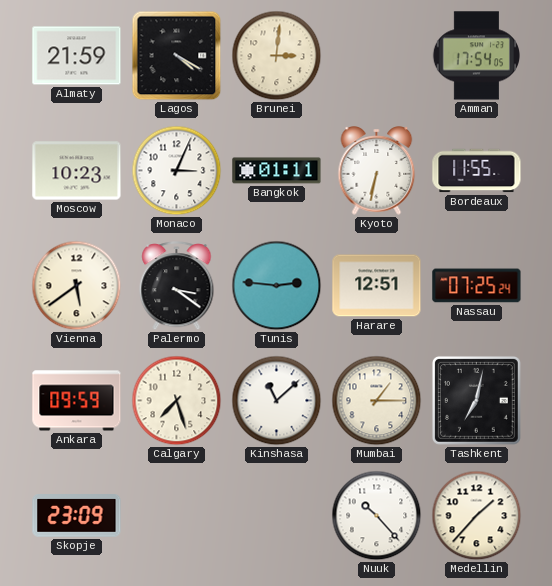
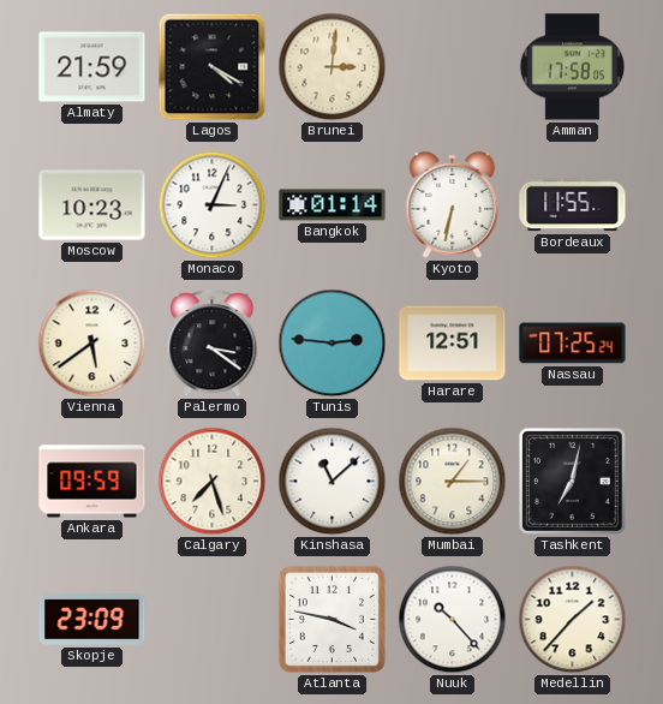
Amman: 17:54 -> 17:58 (572, 67)
Bangkok: 01:11 -> 01:14 (333, 205)
Atlanta: none -> 3:47 (331, 619)
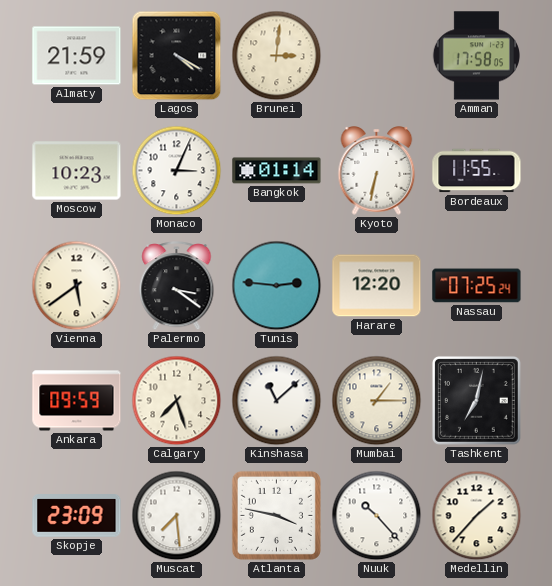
Harare: 12:51 -> 12:20 (377, 286)
Muscat: none -> 7:29 (177, 516)
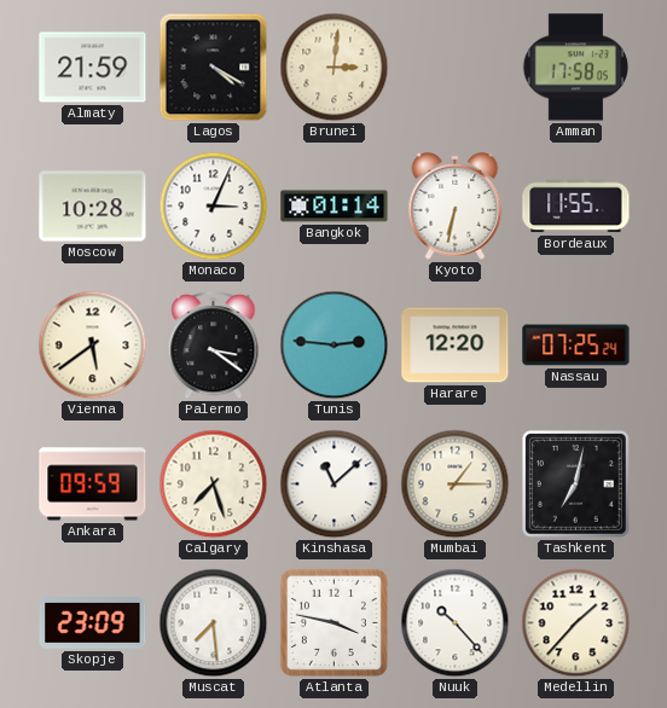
Moscow: 10:23 -> 10:28 (93, 207)
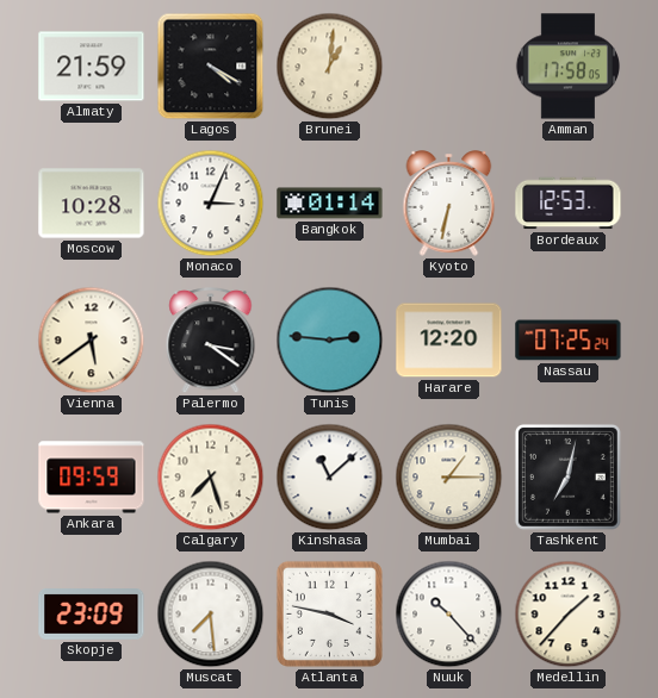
Brunei: 3:01 -> 1:01 (330, 67)
Bordeaux: 11:55 -> 12:53 (569, 204)
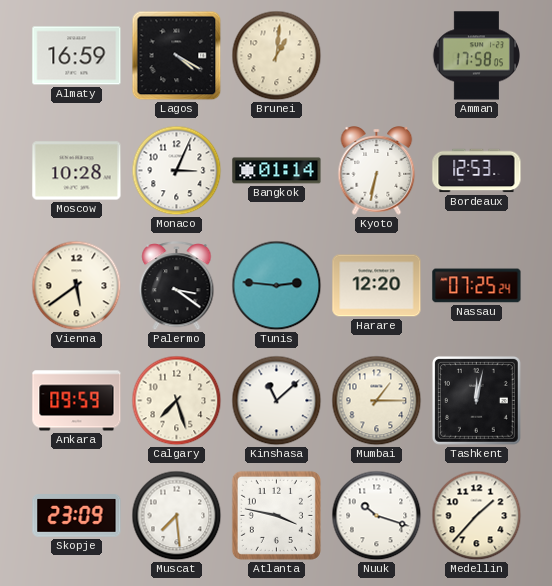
Almaty: 21:59 -> 16:59 (77, 56)
Tashkent: 7:02 -> 12:02 (476, 400)
Nuuk: 10:23 -> 10:18 (377, 516)
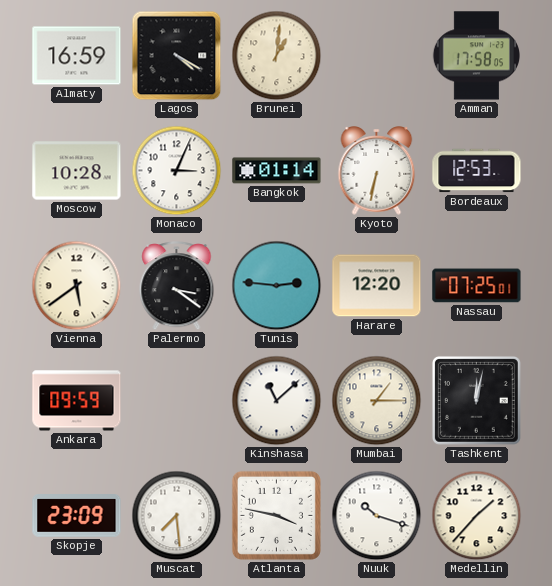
Nassau: 07:25:24 -> 07:25:01 (477, 286)
Calgary: 7:27 -> none (177, 401)
